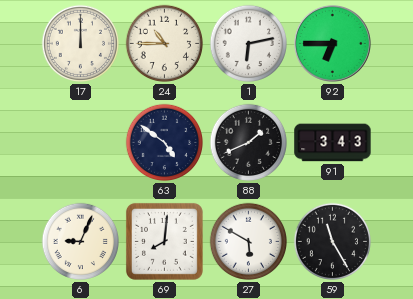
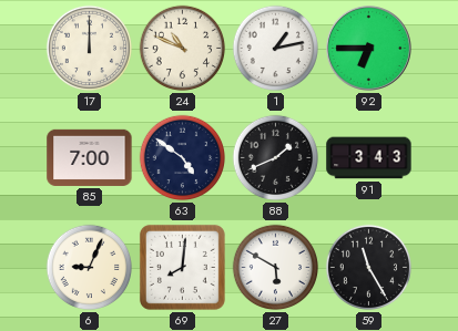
24: 10:45 -> 10:49 (183, 49)
1: 6:13 -> 1:13 (276, 49)
85: none -> 7:00 (90, 157)
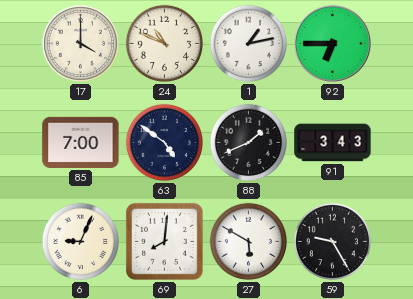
17: 12:00 -> 4:00 (81, 44)
59: 11:25 -> 9:25 (333, 242)
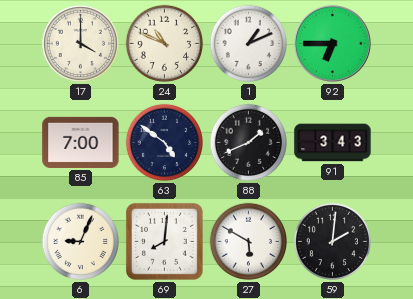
1: 1:13 -> 1:11 (249, 44)
59: 9:25 -> 2:01 (333, 242)
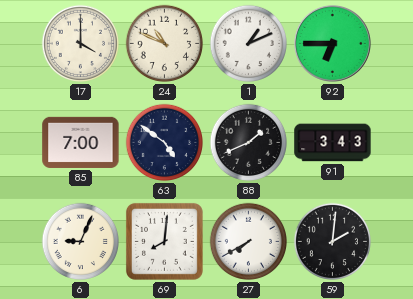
27: 5:50 -> 7:40 (249, 242)
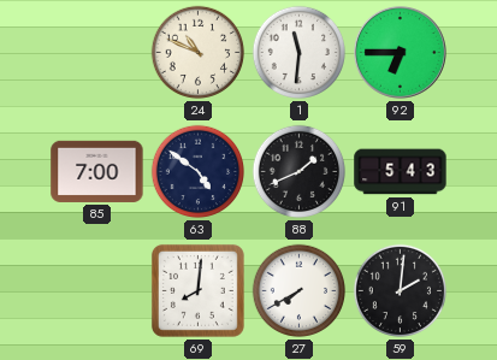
17: 4:00 -> none (81, 44)
1: 1:11 -> 11:31 (300, 53)
91: 3:43 -> 5:43 (401, 172)
6: 9:04 -> none (81, 242)
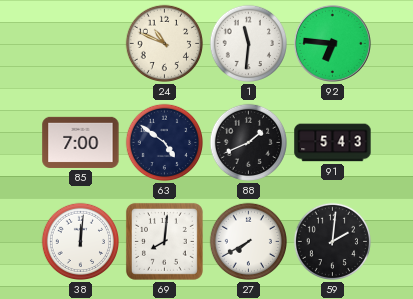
92: 6:45 -> 6:46 (332, 43)
38: none -> 12:01 (81, 242)
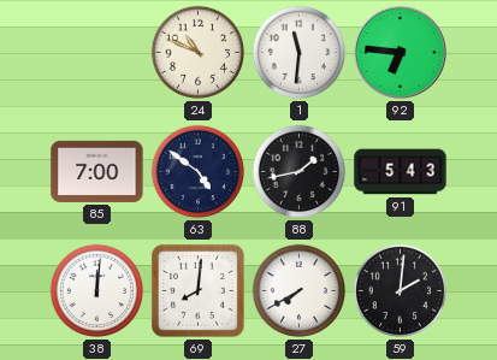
88: 1:41 -> 1:43 (300, 172)
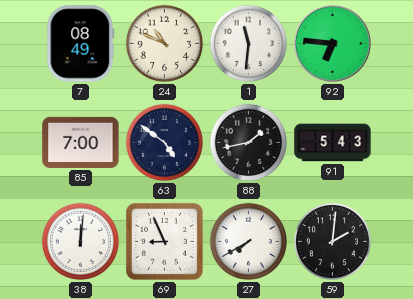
7: none -> 08:49 (81, 44)
69: 8:01 -> 8:56 (164, 241)
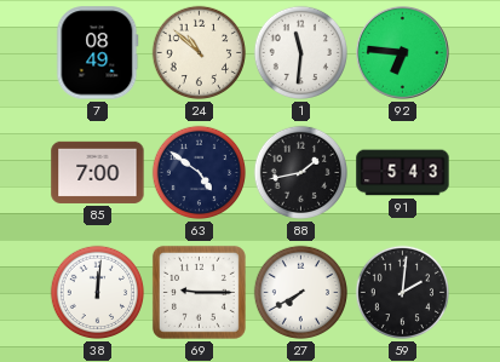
24: 10:49 -> 10:52 (200, 53)
69: 8:56 -> 9:15 (199, 292)
